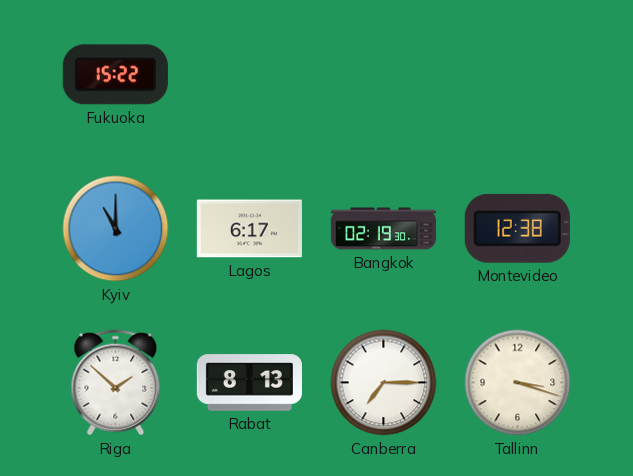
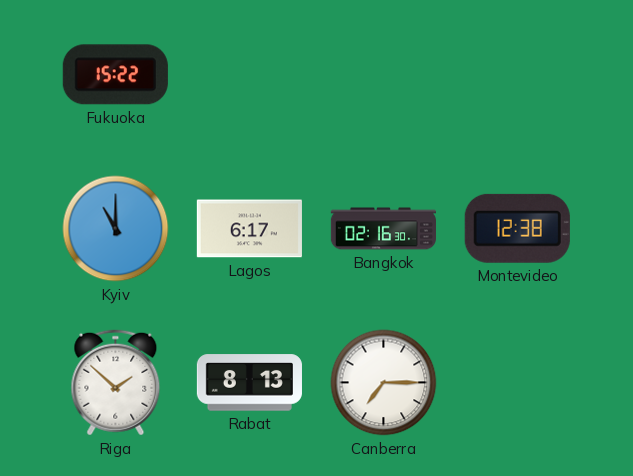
Bangkok: 02:19 -> 02:16 (383, 229)
Tallinn: 3:18 -> none (518, 383)
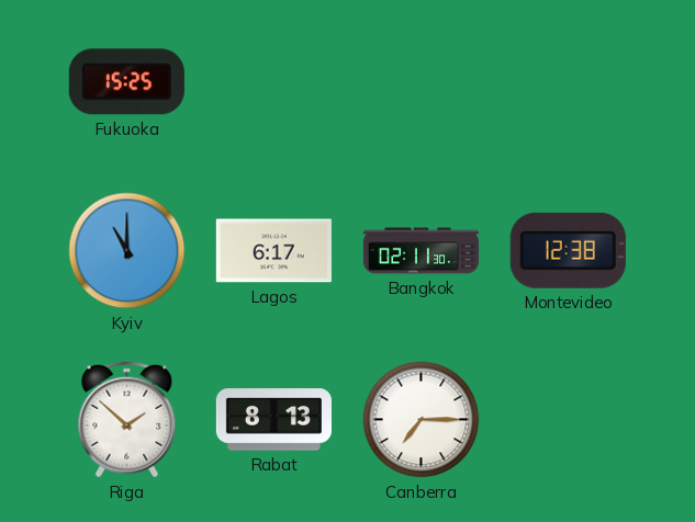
Fukuoka: 15:22 -> 15:25 (126, 82)
Bangkok: 02:16 -> 02:11 (421, 251)
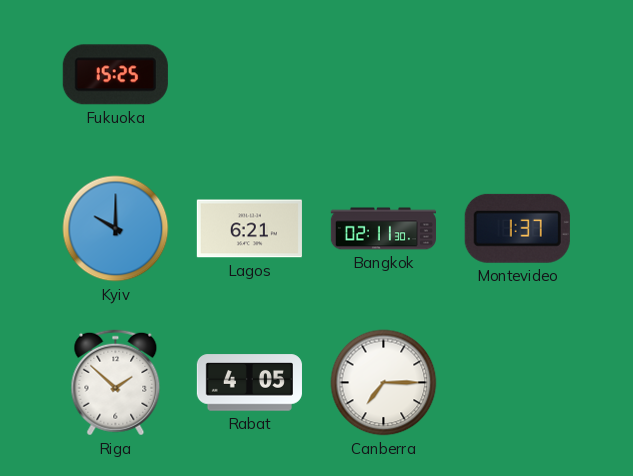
Kyiv: 11:00 -> 10:00 (116, 229)
Lagos: 6:17 -> 6:21 (249, 229)
Montevideo: 12:38 -> 1:37 (517, 228)
Rabat: 8:13 -> 4:05 (249, 383)
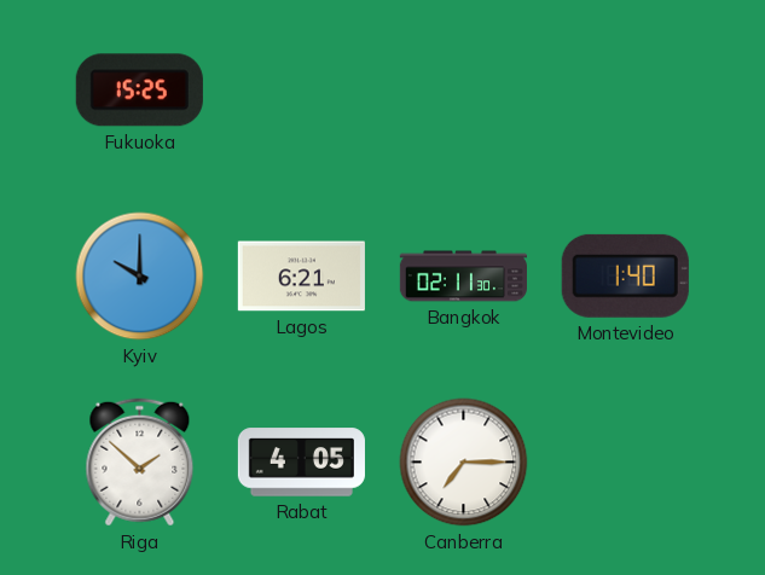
Montevideo: 1:37 -> 1:40 (625, 275)
